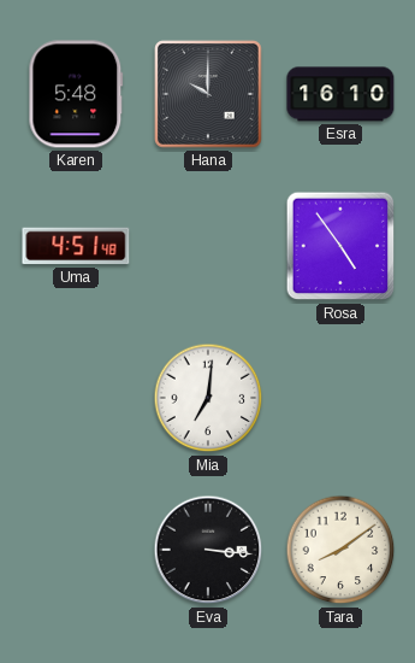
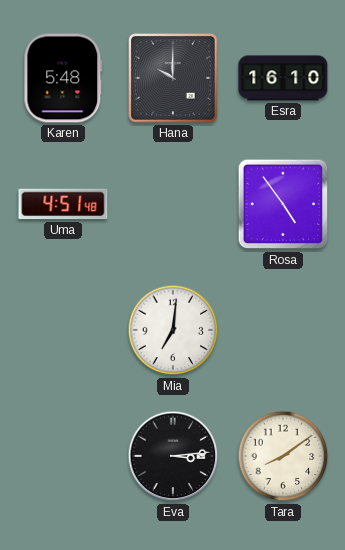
Eva: 3:16 -> 3:14 (173, 456)
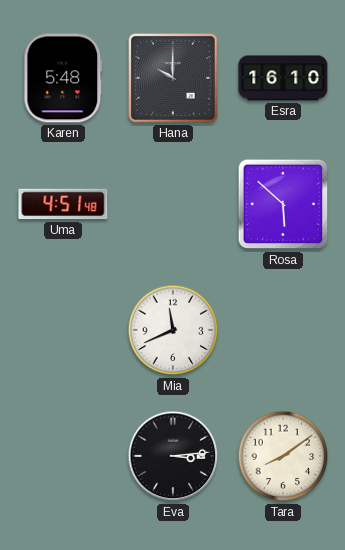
Rosa: 4:54 -> 5:52 (283, 204)
Mia: 7:01 -> 11:41 (173, 330)
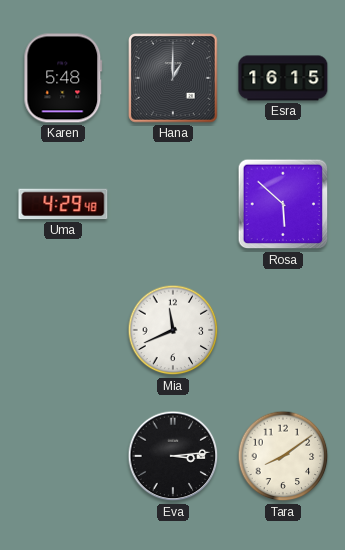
Hana: 10:00 -> 1:00 (174, 79)
Esra: 16:10 -> 16:15 (283, 78)
Uma: 4:51 -> 4:29 (63, 204)
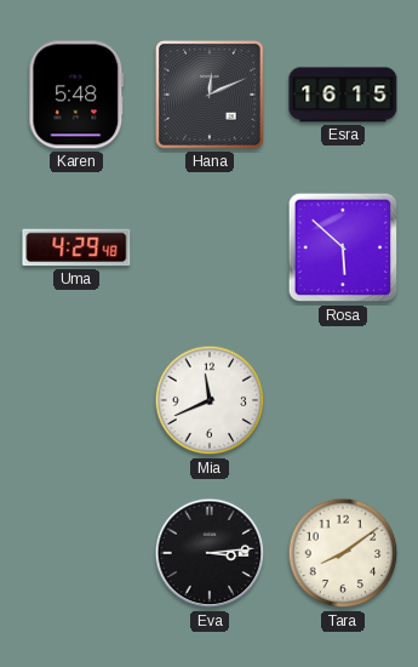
Hana: 1:00 -> 12:11 (211, 96)
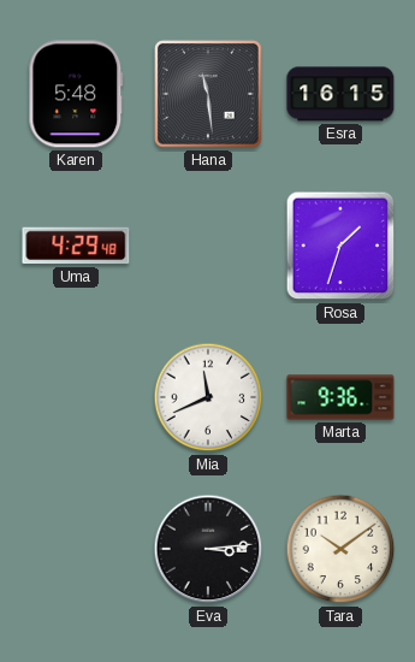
Hana: 12:11 -> 11:29 (209, 95)
Rosa: 5:52 -> 1:33 (340, 246)
Marta: none -> 9:36 (340, 397)
Tara: 8:09 -> 10:09 (340, 549)
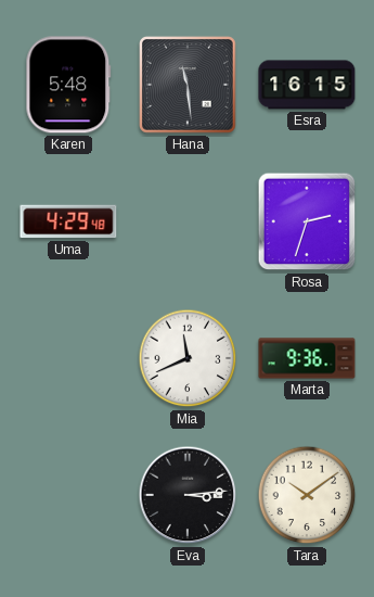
Rosa: 1:33 -> 2:33 (307, 221)
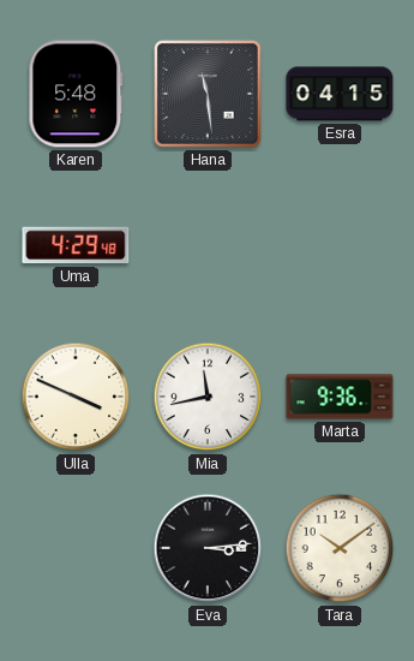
Esra: 16:15 -> 04:15 (340, 94)
Rosa: 2:33 -> none (307, 221)
Ulla: none -> 3:49 (76, 397)
Mia: 11:41 -> 11:43 (208, 397)
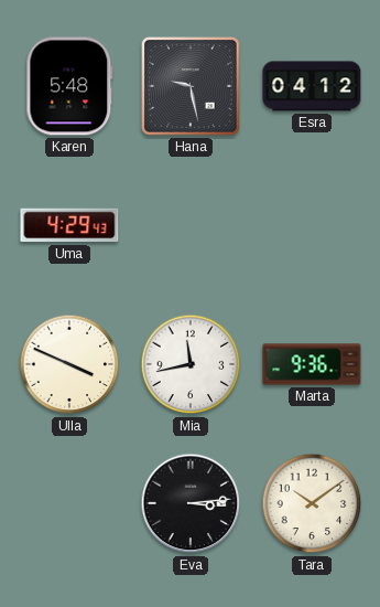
Hana: 11:29 -> 9:28 (192, 87)
Esra: 04:15 -> 04:12 (312, 86)
Uma: 4:29:48 -> 4:29:43 (69, 225)
